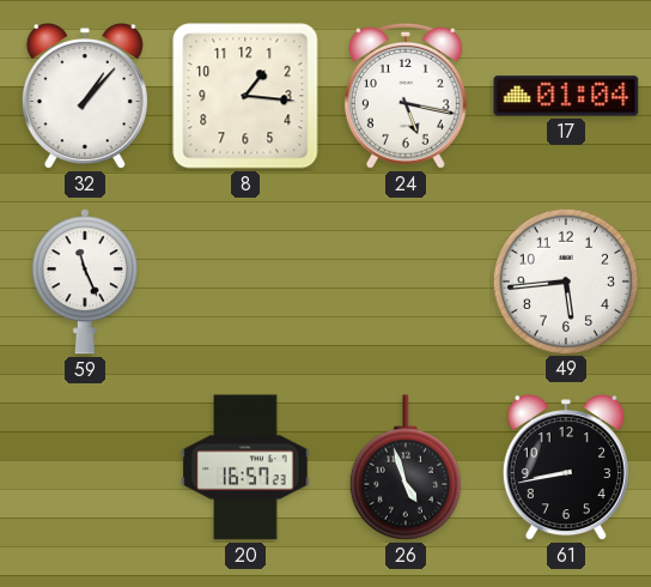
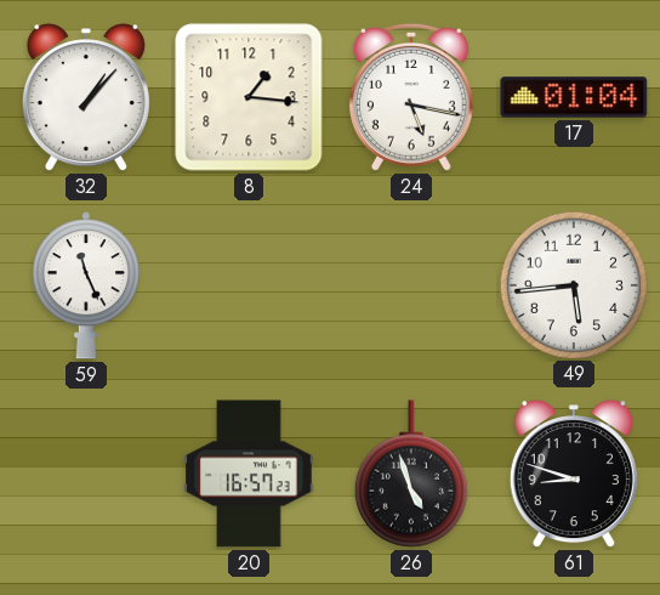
61: 8:43 -> 8:48 (574, 475)
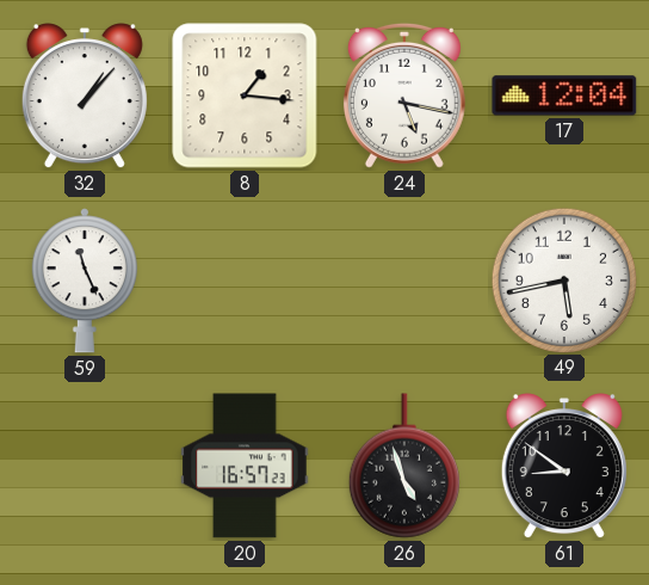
17: 01:04 -> 12:04 (564, 96)
49: 5:44 -> 5:43 (563, 279)
61: 8:48 -> 8:51 (564, 467)
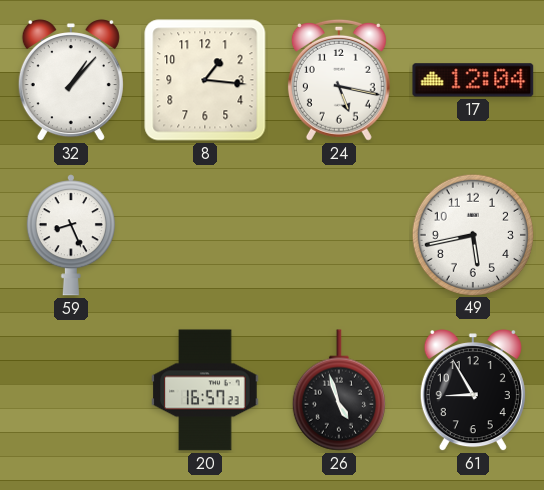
59: 11:26 -> 8:26 (71, 235)
61: 8:51 -> 8:55 (473, 391)
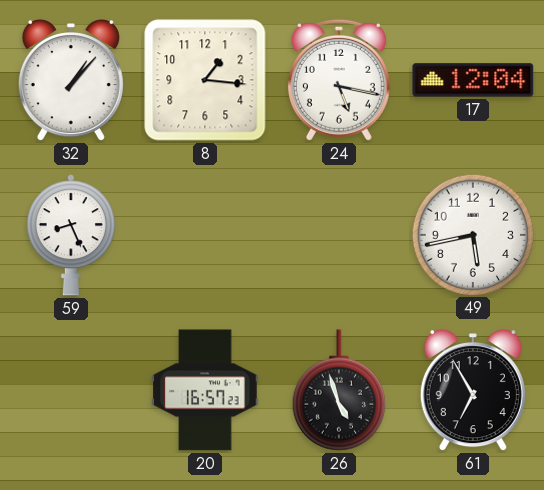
61: 8:55 -> 6:55 (473, 391)
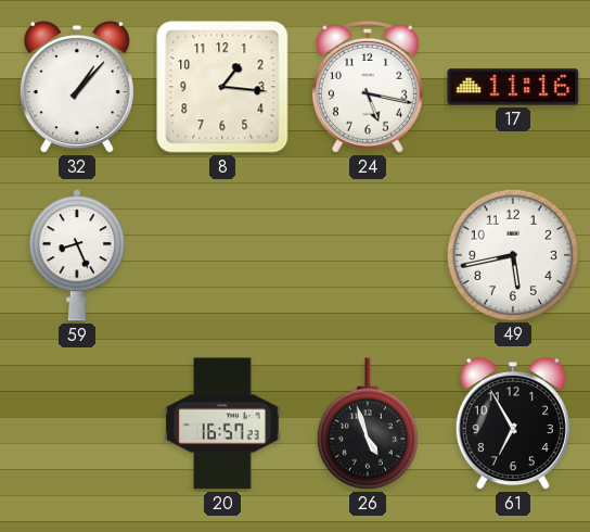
17: 12:04 -> 11:16 (513, 87)
